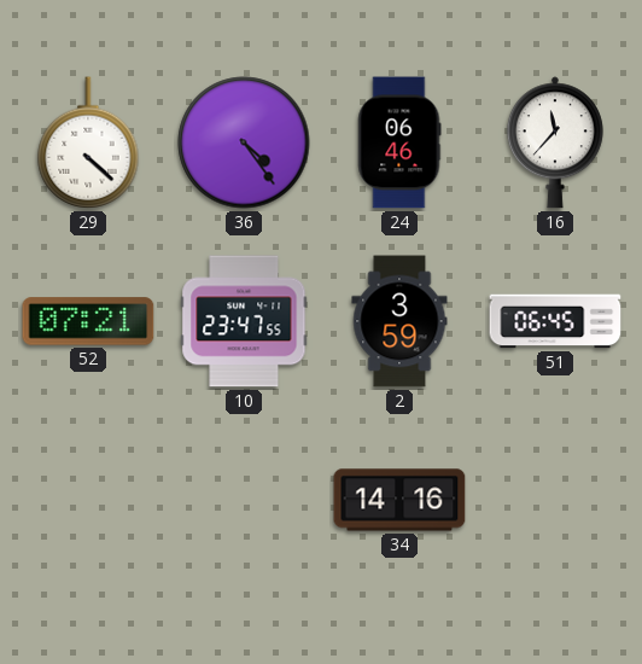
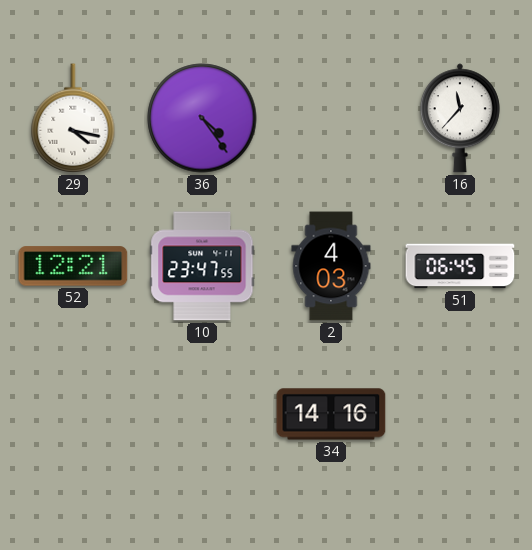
29: 4:22 -> 4:17 (73, 118)
24: 06:46 -> none (399, 142)
52: 07:21 -> 12:21 (73, 266)
2: 3:59 -> 4:03 (331, 266)
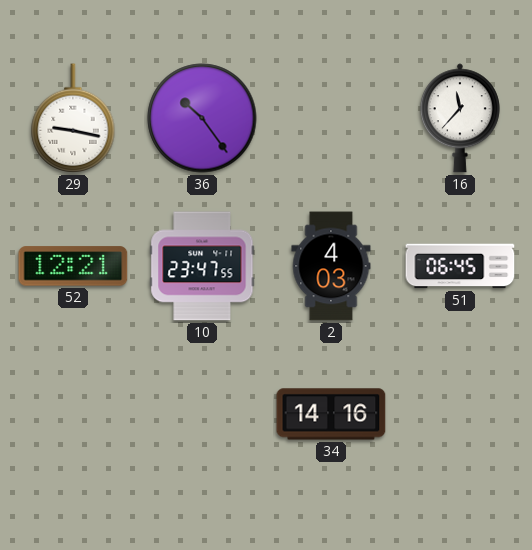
29: 4:17 -> 9:17 (73, 118)
36: 4:24 -> 10:24 (202, 118)
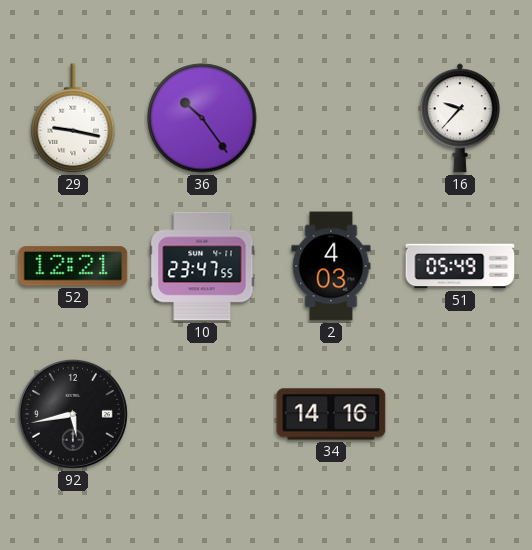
16: 11:37 -> 9:37 (460, 118)
51: 06:45 -> 05:49 (460, 266)
92: none -> 5:43 (73, 414)
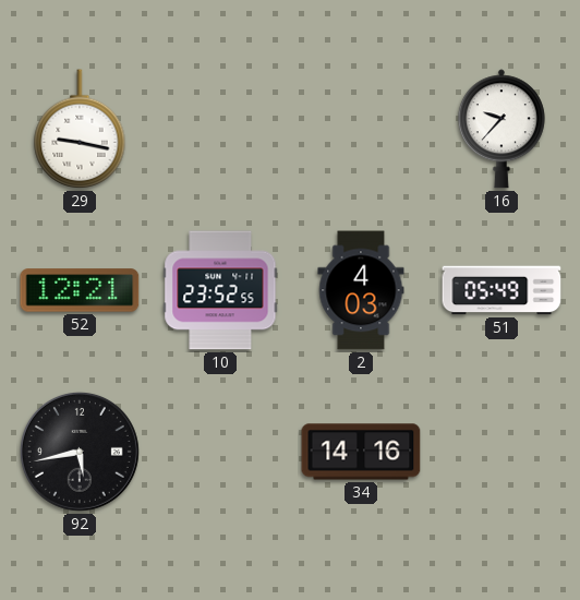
36: 10:24 -> none (202, 118)
10: 23:47 -> 23:52 (220, 290)
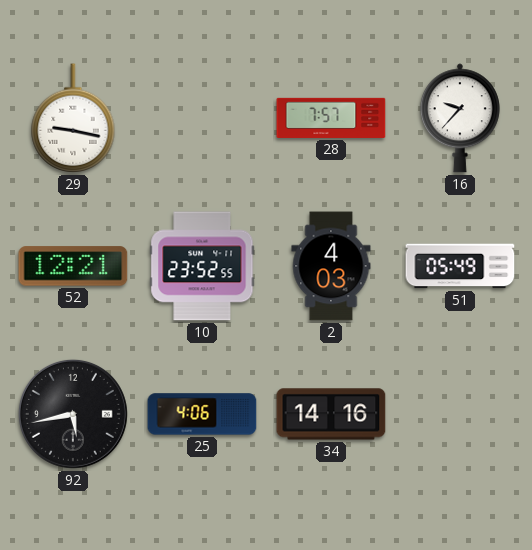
28: none -> 7:57 (331, 118)
25: none -> 4:06 (202, 414)
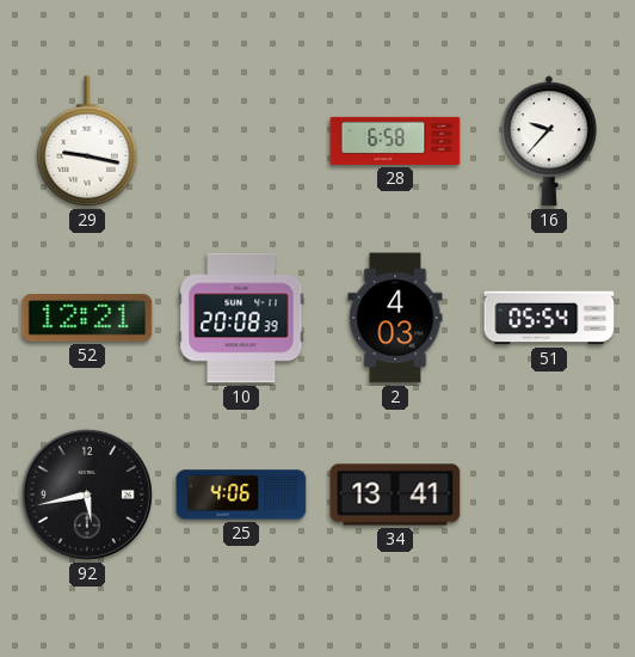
28: 7:57 -> 6:58 (395, 141)
10: 23:52 -> 20:08 (241, 318)
51: 05:49 -> 05:54 (549, 318)
34: 14:16 -> 13:41 (395, 495)
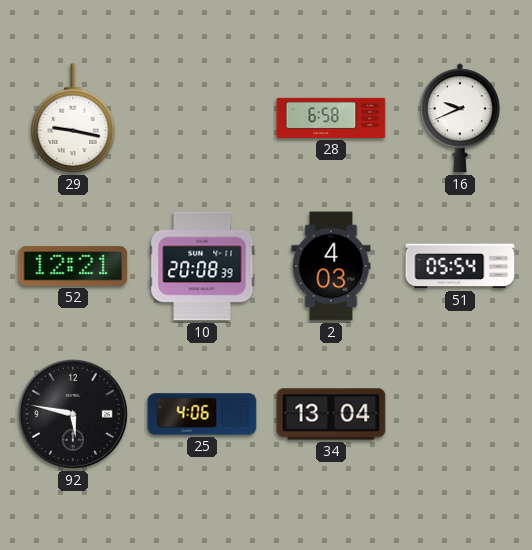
16: 9:37 -> 9:41 (460, 118)
92: 5:43 -> 5:47 (73, 414)
34: 13:41 -> 13:04 (331, 414)
